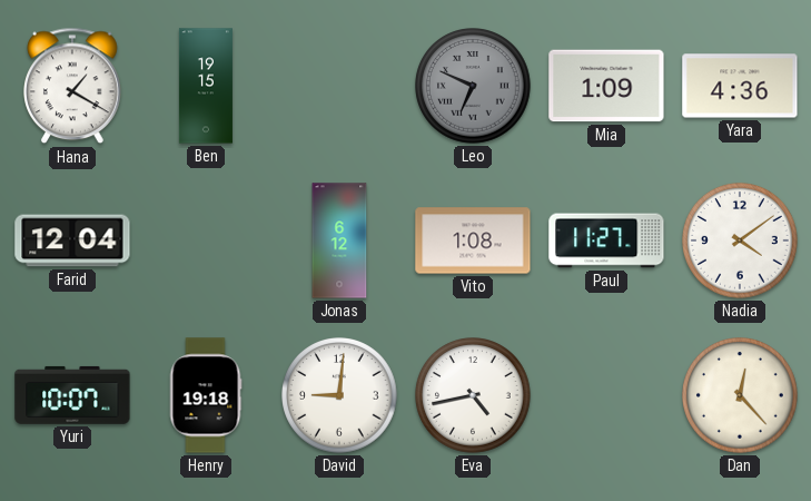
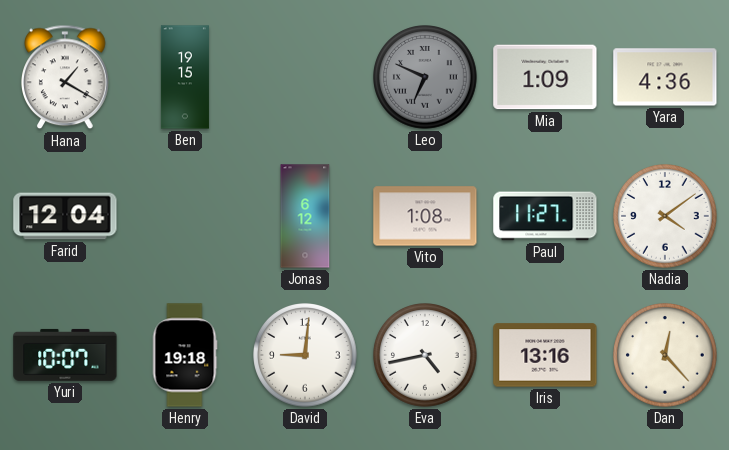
Iris: none -> 13:16 (545, 355)
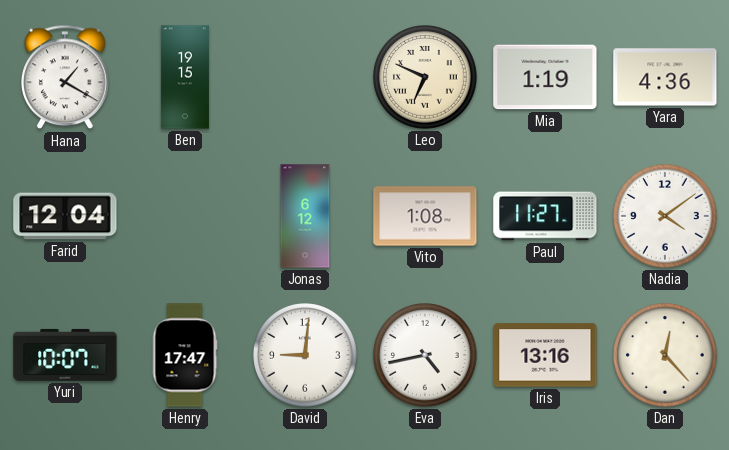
Leo dial: grey -> cream (425, 77)
Mia: 1:09 -> 1:19 (545, 77)
Henry: 19:18 -> 17:47 (185, 355)
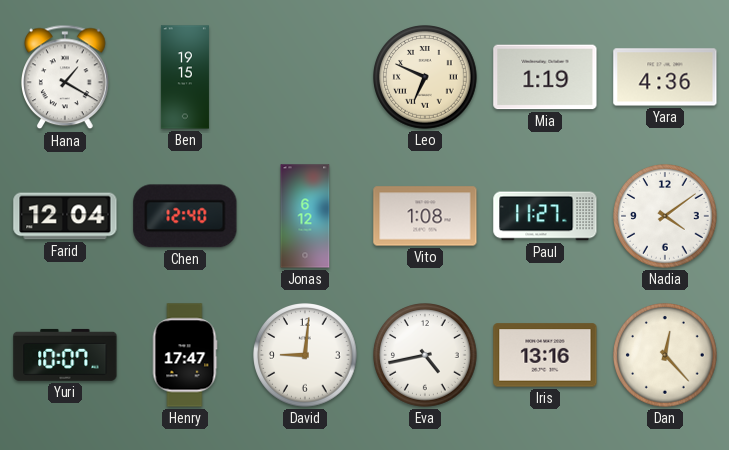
Chen: none -> 12:40 (185, 216)
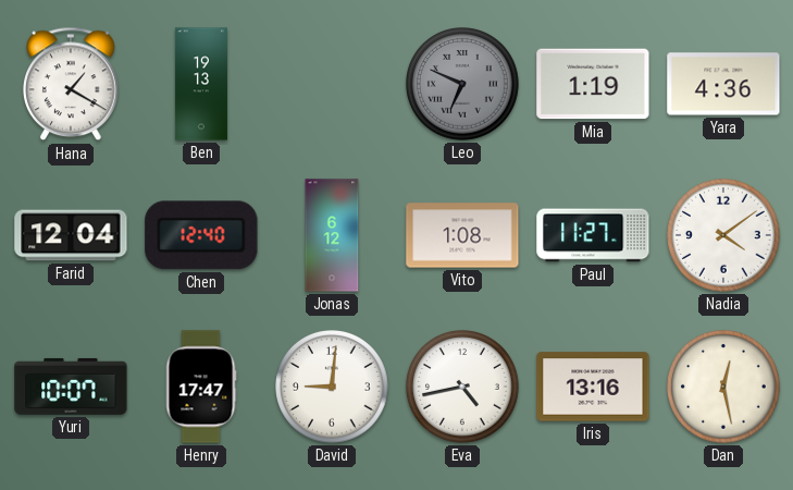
Ben: 19:15 -> 19:13 (201, 84)
Leo dial: cream -> grey (462, 84)
Dan: 12:23 -> 12:28 (723, 387)
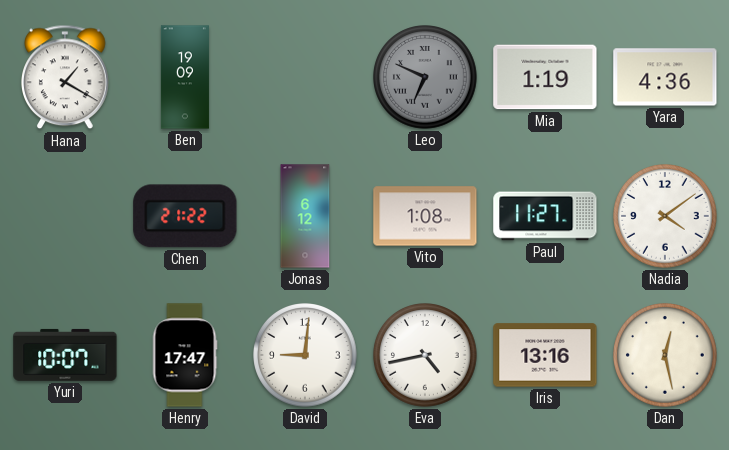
Ben: 19:13 -> 19:09 (185, 77)
Farid: 12:04 -> none (71, 235)
Chen: 12:40 -> 21:22 (185, 216)
